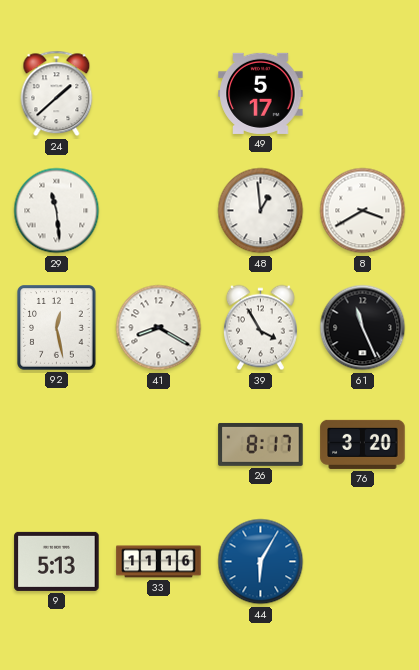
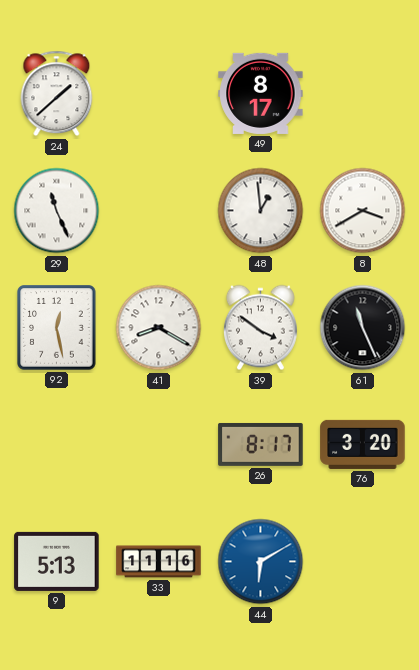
49: 5:17 -> 8:17 (261, 93)
29: 11:29 -> 11:26 (57, 211)
39: 3:55 -> 3:51 (260, 328)
44: 6:05 -> 6:10 (261, 562)
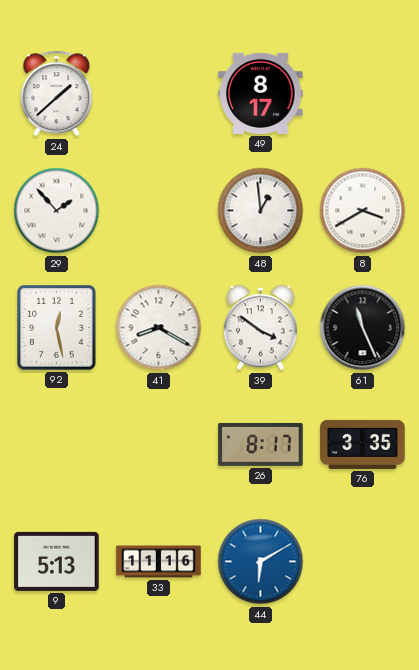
29: 11:26 -> 1:53 (57, 211)
76: 3:20 -> 3:35 (363, 444)
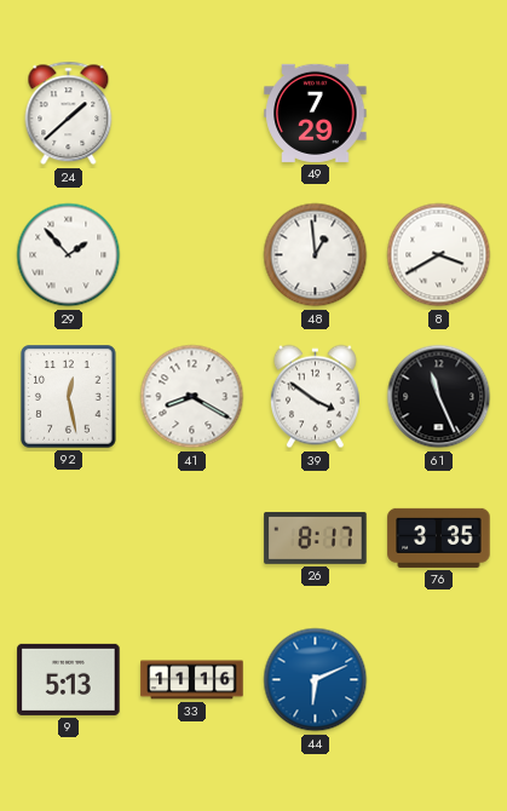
49: 8:17 -> 7:29 (316, 113)
44: 6:10 -> 6:11 (316, 680)
